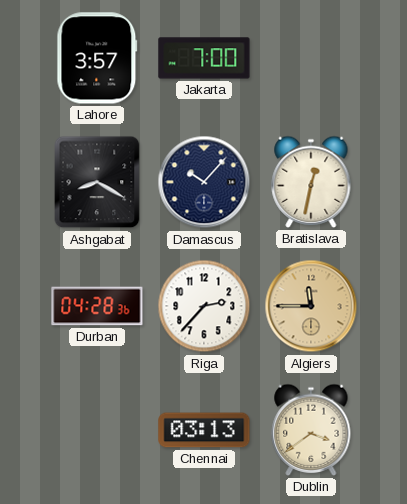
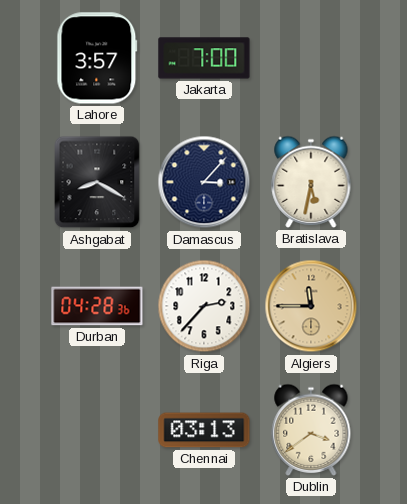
Damascus: 10:07 -> 3:07 (204, 182)
Bratislava: 12:32 -> 5:32 (311, 182)
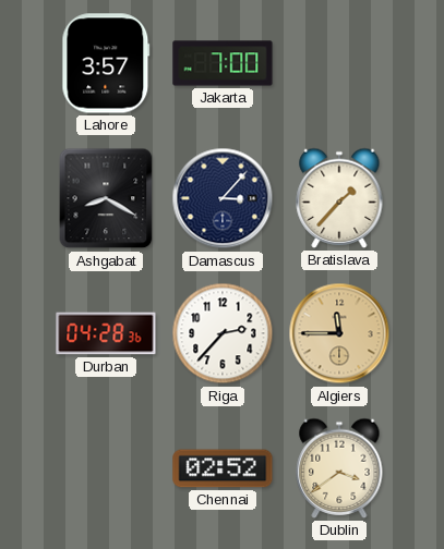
Bratislava: 5:32 -> 1:37 (339, 198)
Chennai: 03:13 -> 02:52 (223, 468)
